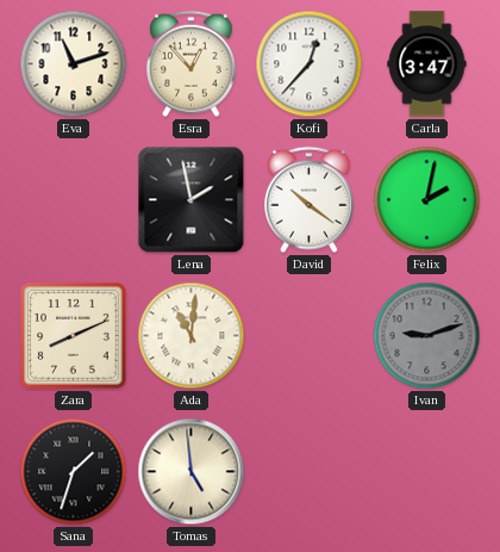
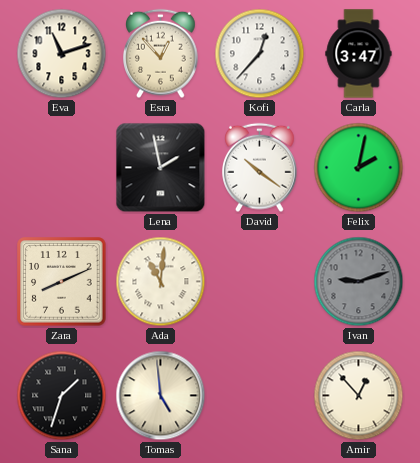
Amir: none -> 12:53 (359, 396)
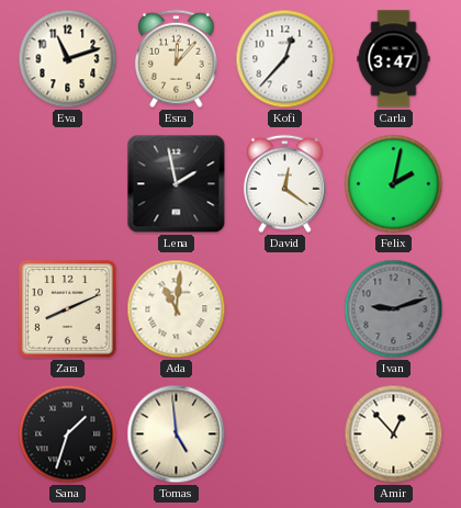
Esra: 12:53 -> 12:07 (177, 59)
David: 10:21 -> 12:21 (285, 184)
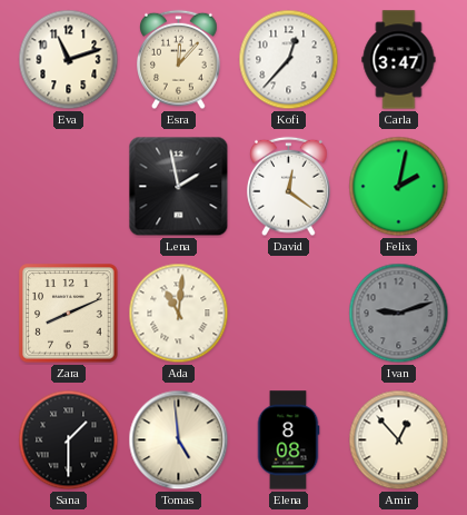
Sana: 1:33 -> 1:30 (69, 440)
Elena: none -> 8:08 (288, 440)
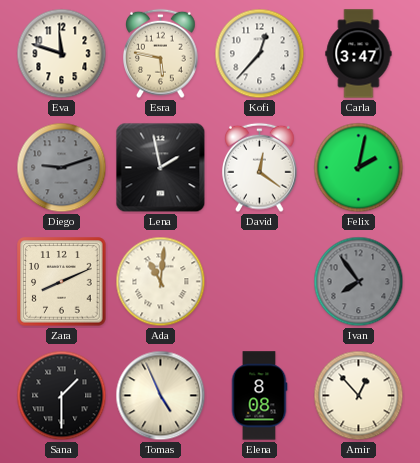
Eva: 11:12 -> 11:48 (62, 54)
Esra: 12:07 -> 5:47 (161, 54)
Diego: none -> 9:12 (62, 168)
Ivan: 9:12 -> 7:54 (359, 282)
Tomas: 4:59 -> 4:56 (161, 396)
